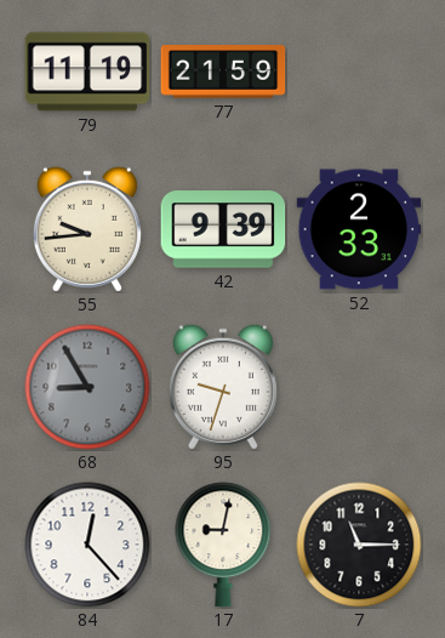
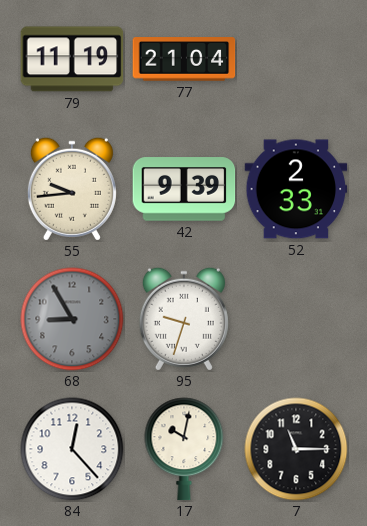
77: 21:59 -> 21:04 (184, 59)
17: 9:02 -> 10:02 (184, 449)
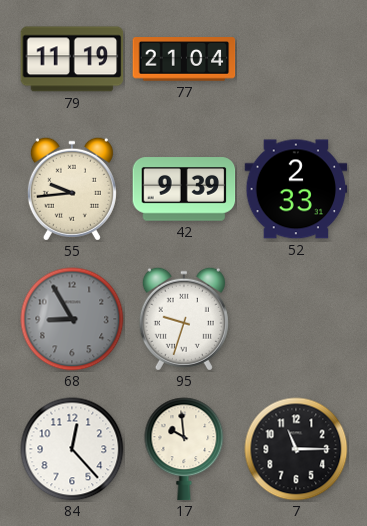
17: 10:02 -> 9:59 (184, 449)
